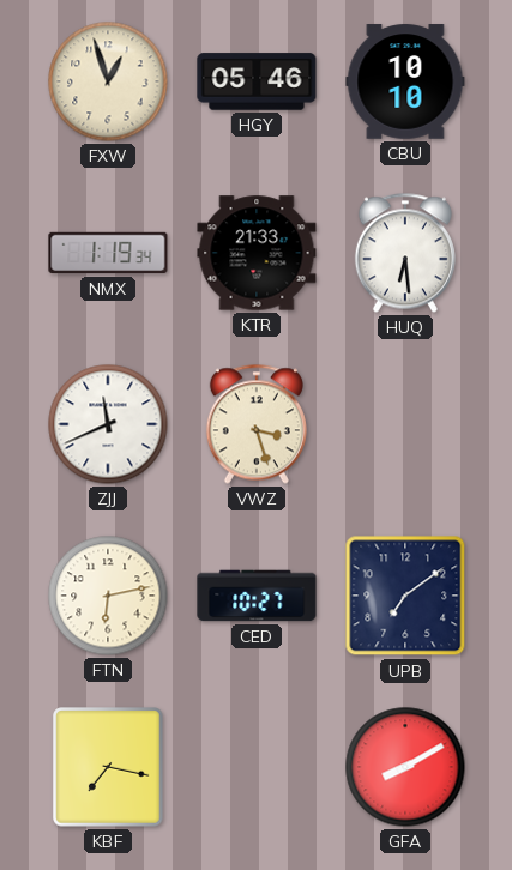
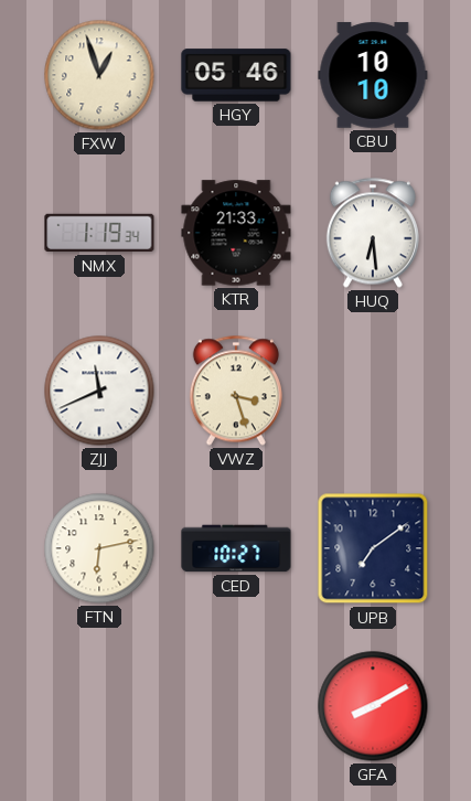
KBF: 7:17 -> none (108, 767)
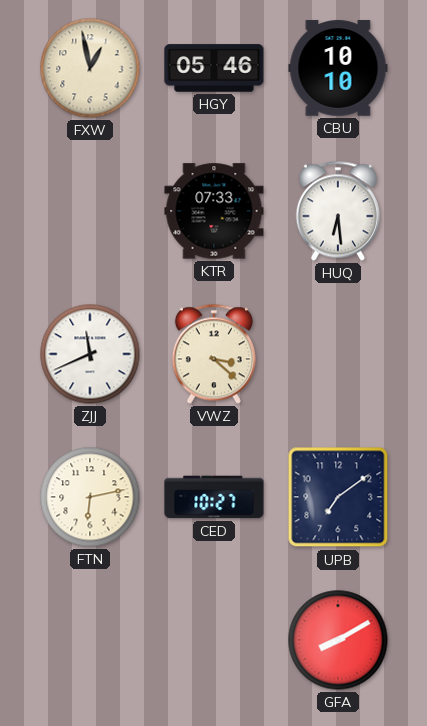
FXW: 12:57 -> 12:58 (90, 68)
NMX: 1:19 -> none (99, 233)
KTR: 21:33 -> 07:33 (214, 211)
VWZ: 3:27 -> 3:22 (214, 354)
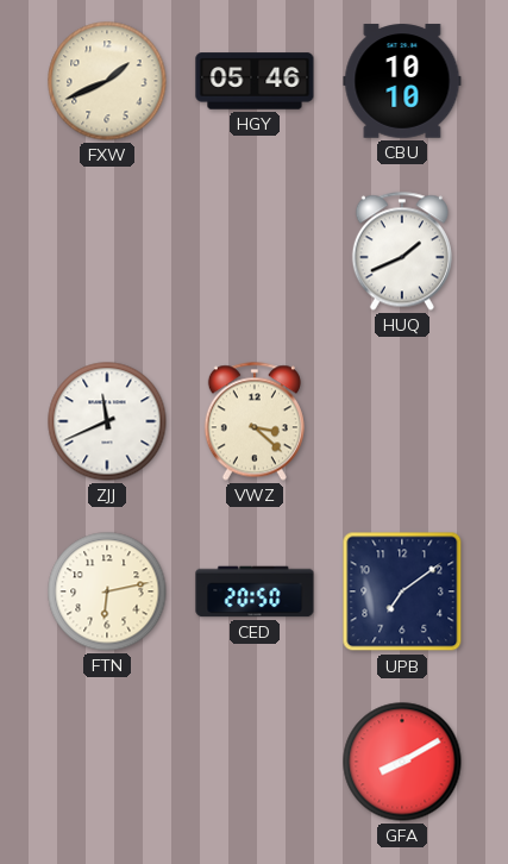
FXW: 12:58 -> 1:41 (107, 81)
KTR: 07:33 -> none (214, 211)
HUQ: 6:29 -> 1:41 (402, 251)
CED: 10:27 -> 20:50 (255, 591)
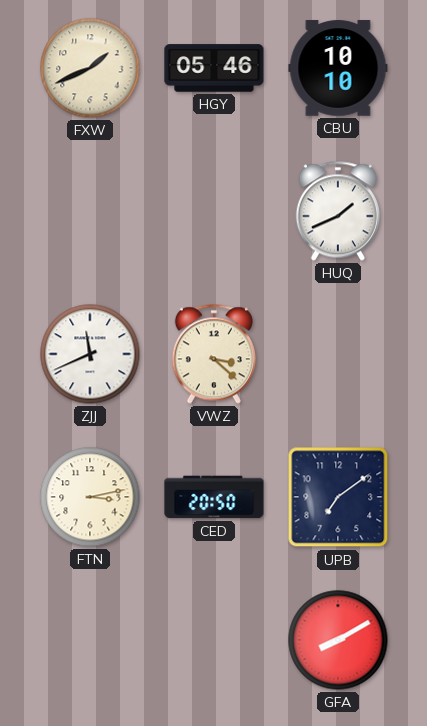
FTN: 6:13 -> 3:13 (90, 497)
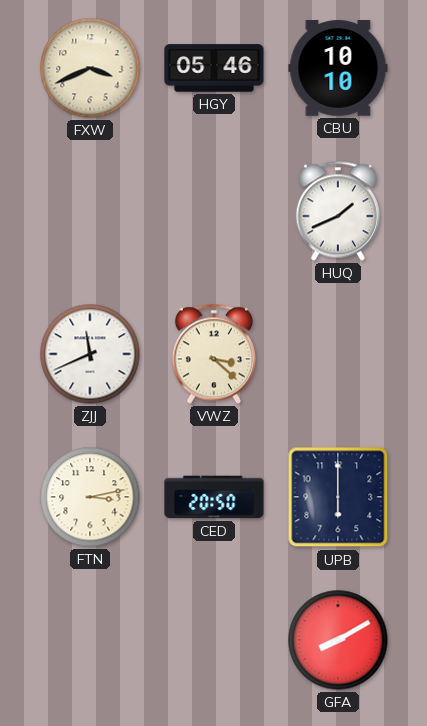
FXW: 1:41 -> 3:41 (90, 68)
UPB: 7:09 -> 6:00 (338, 497)
